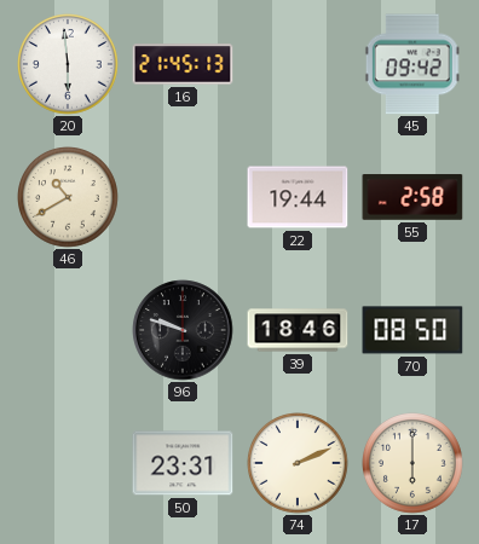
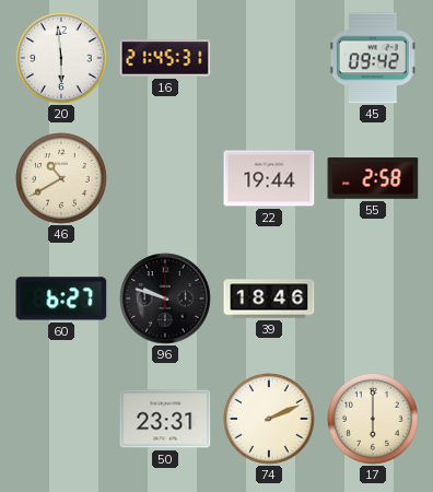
16: 21:45:13 -> 21:45:31 (165, 58)
60: none -> 6:27 (61, 298)
70: 08:50 -> none (412, 330)
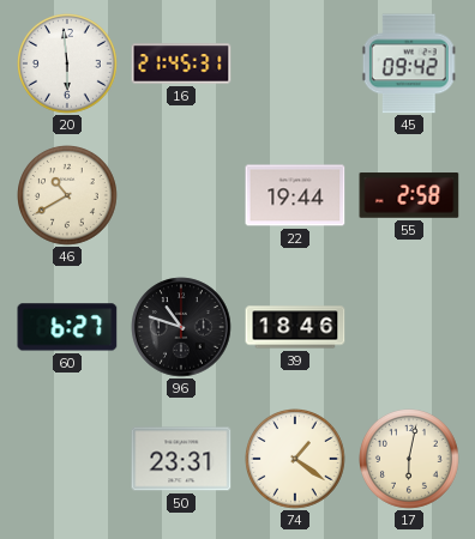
96: 9:48 -> 10:48 (181, 327)
74: 2:11 -> 1:21 (296, 460)
17: 6:00 -> 6:02 (410, 460)
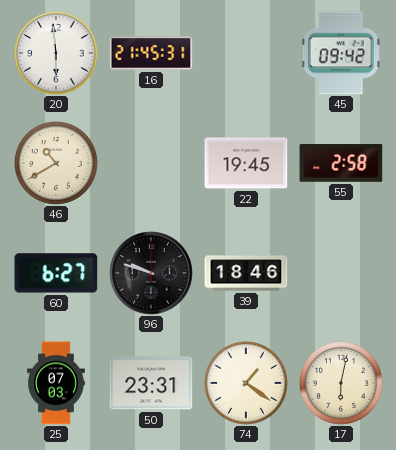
22: 19:44 -> 19:45 (246, 163)
96: 10:48 -> 9:48 (151, 273)
25: none -> 07:03 (56, 383)
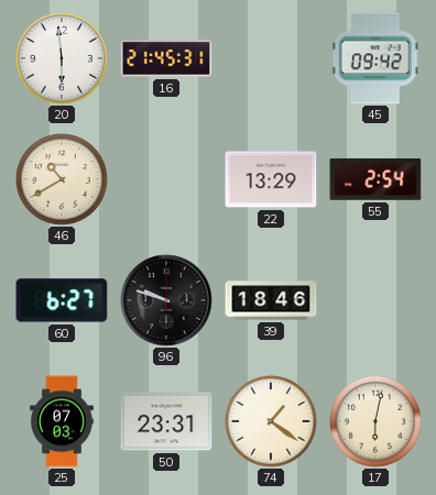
22: 19:45 -> 13:29 (271, 179)
55: 2:58 -> 2:54 (375, 179)
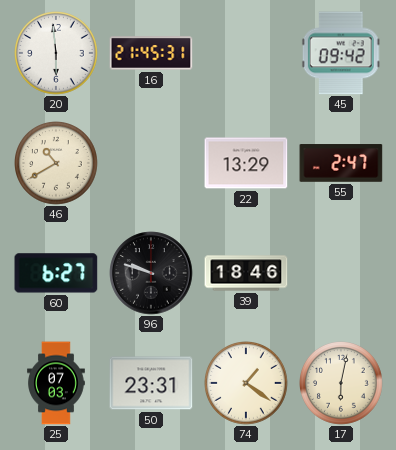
55: 2:54 -> 2:47 (341, 163)
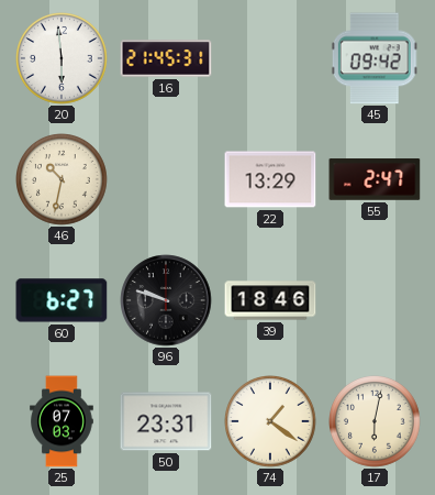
46: 10:40 -> 10:32 (63, 180)
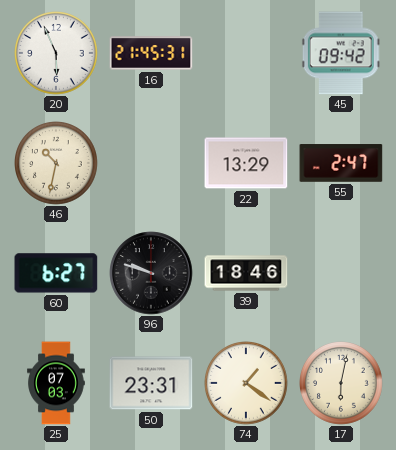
20: 5:59 -> 5:56 (57, 54)
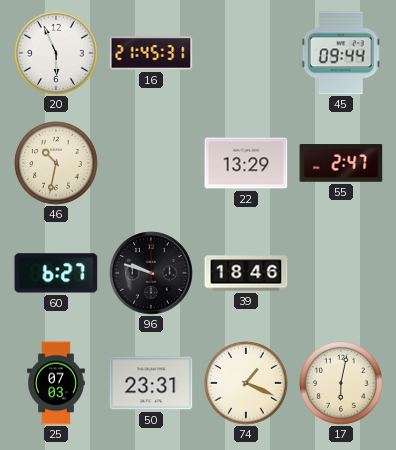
45: 09:42 -> 09:44 (341, 53)
74: 1:21 -> 1:19 (247, 384)
